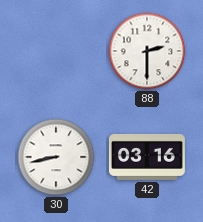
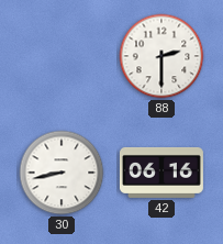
42: 03:16 -> 06:16 (161, 173)
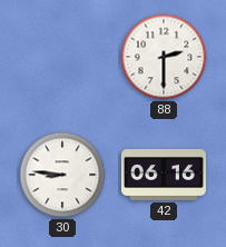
30: 8:43 -> 8:46 (62, 175)
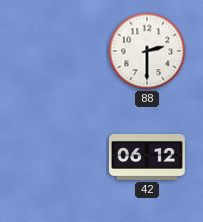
30: 8:46 -> none (62, 175)
42: 06:16 -> 06:12 (147, 157)
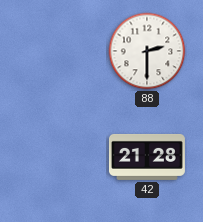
42: 06:12 -> 21:28 (147, 157)
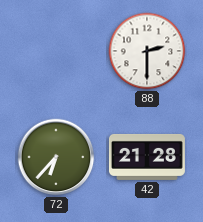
72: none -> 6:37 (56, 157)
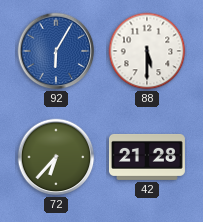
92: none -> 6:05 (56, 51)
88: 2:30 -> 5:30 (147, 51)
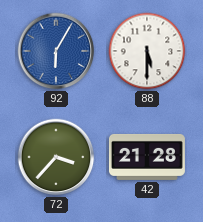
72: 6:37 -> 3:37 (56, 157)
